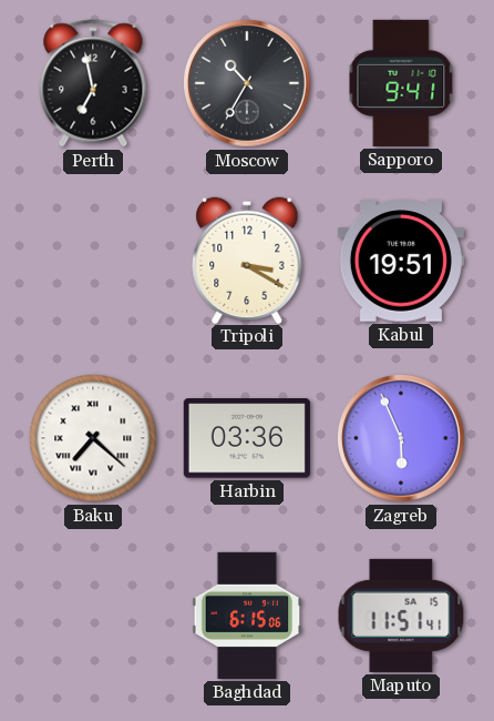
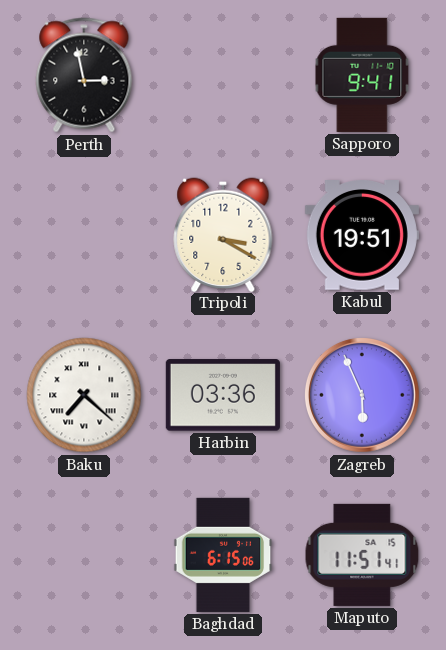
Perth: 6:58 -> 2:58 (84, 75)
Moscow: 10:35 -> none (247, 83)
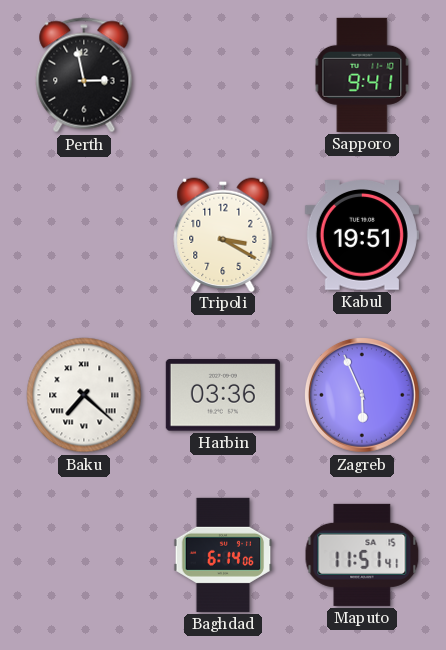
Baghdad: 6:15 -> 6:14 (223, 555)
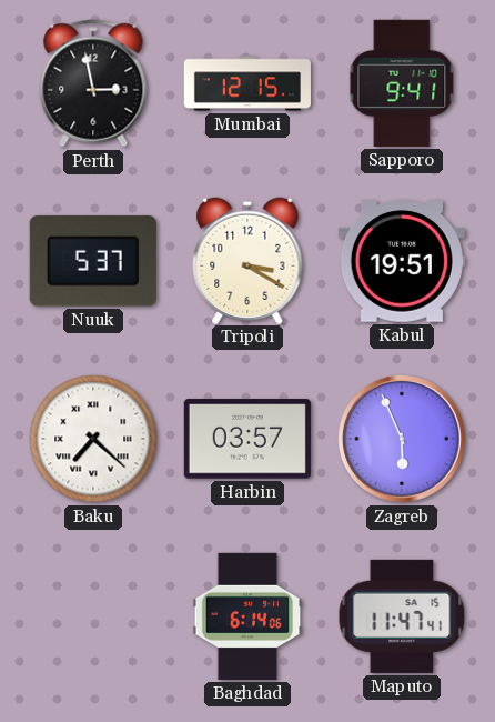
Mumbai: none -> 12:15 (247, 83)
Nuuk: none -> 5:37 (93, 261)
Harbin: 03:36 -> 03:57 (247, 439)
Maputo: 11:51 -> 11:47 (402, 616)
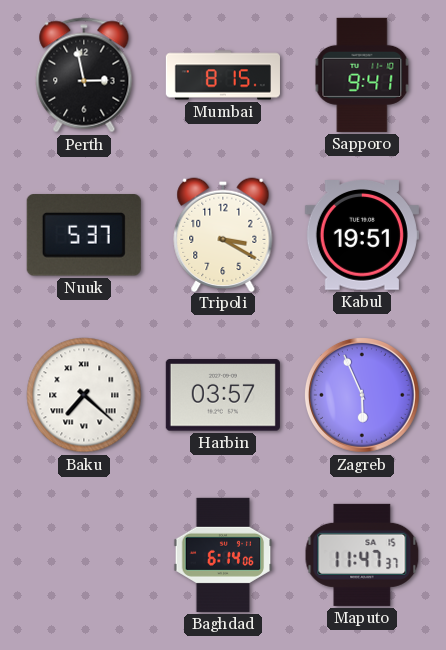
Mumbai: 12:15 -> 8:15 (223, 75)
Maputo: 11:47:41 -> 11:47:37 (362, 555)
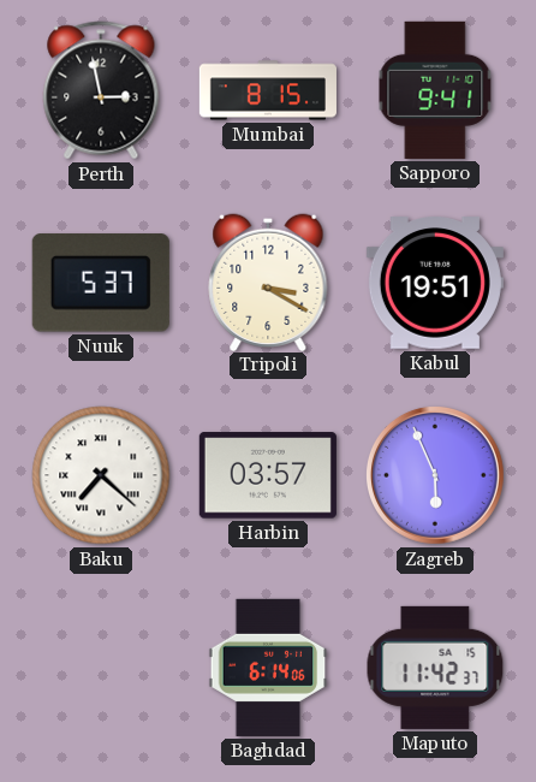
Maputo: 11:47 -> 11:42 (435, 668)
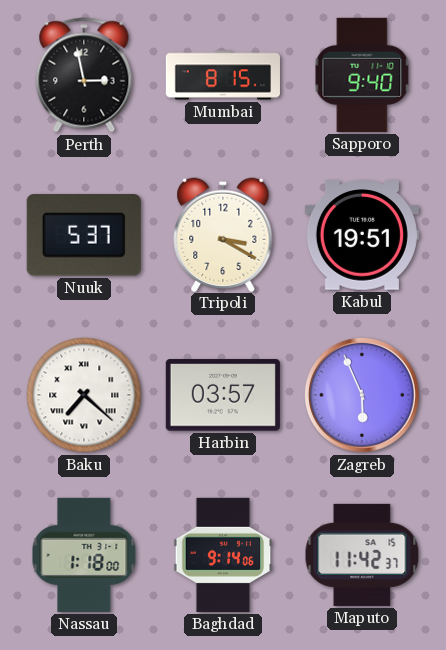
Sapporo: 9:41 -> 9:40 (362, 75)
Nassau: none -> 1:18 (84, 555)
Baghdad: 6:14 -> 9:14 (223, 555)
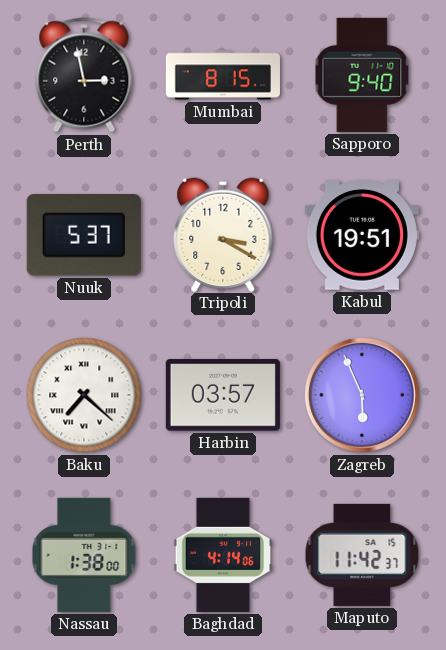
Nassau: 1:18 -> 1:38 (84, 555)
Baghdad: 9:14 -> 4:14 (223, 555)
